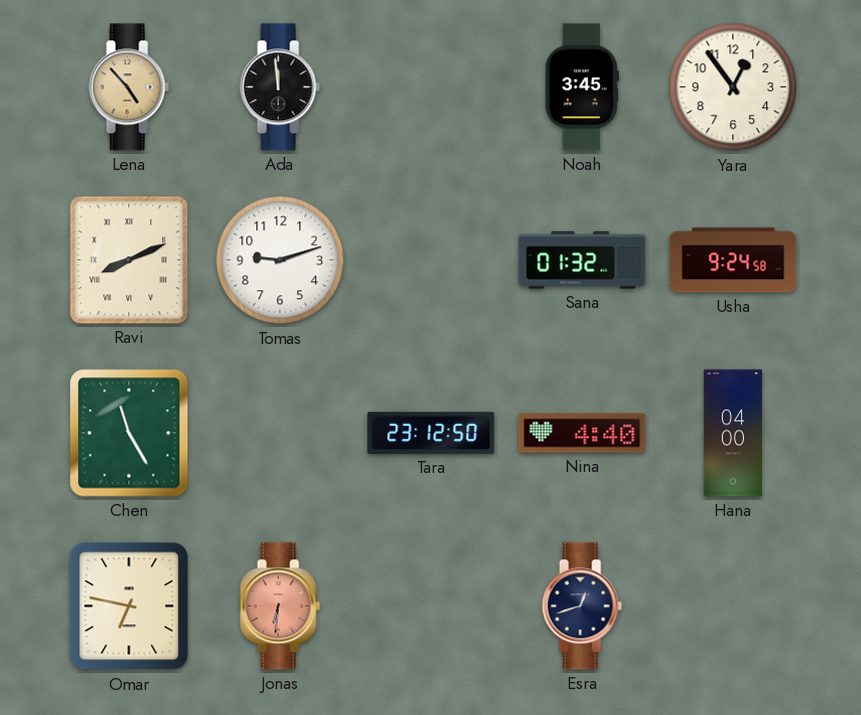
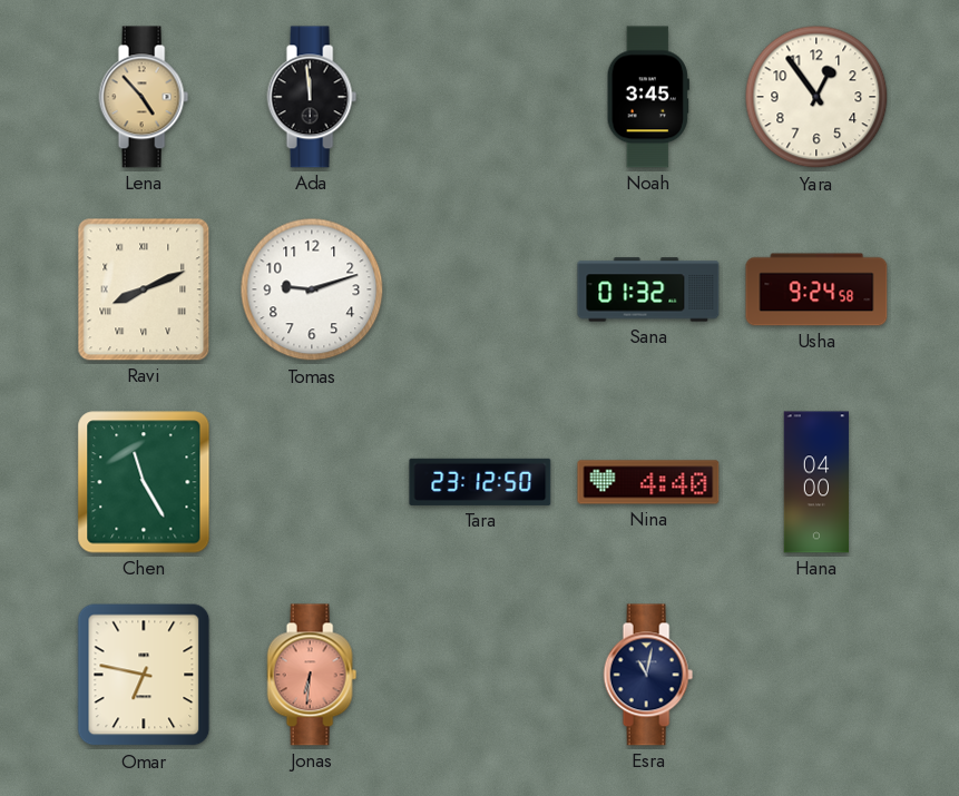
Esra: 12:42 -> 11:02 (648, 675)
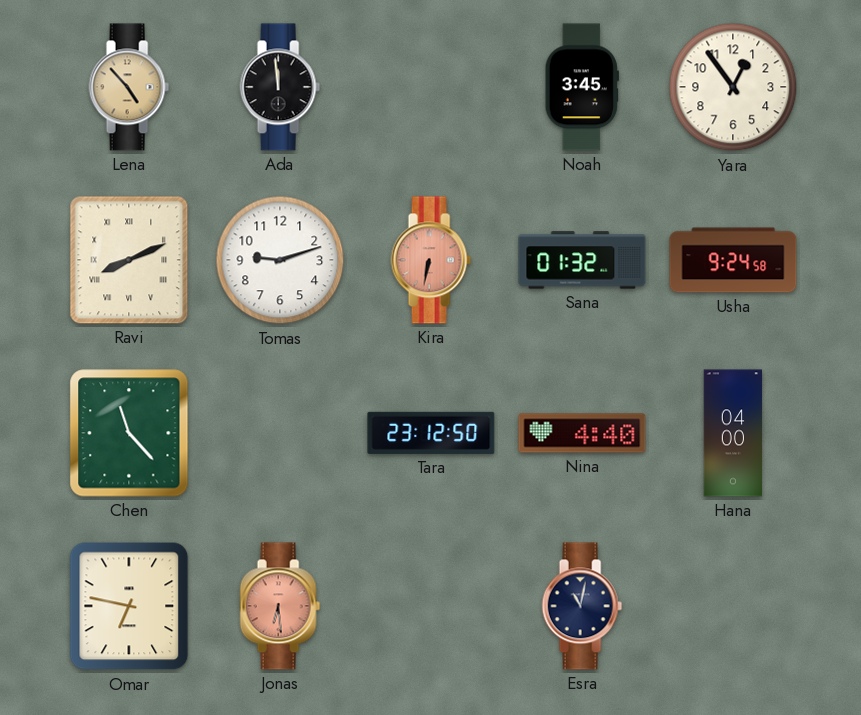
Kira: none -> 6:32 (431, 260)
Chen: 11:25 -> 11:23 (129, 433)
Jonas: 6:31 -> 6:29 (280, 606)
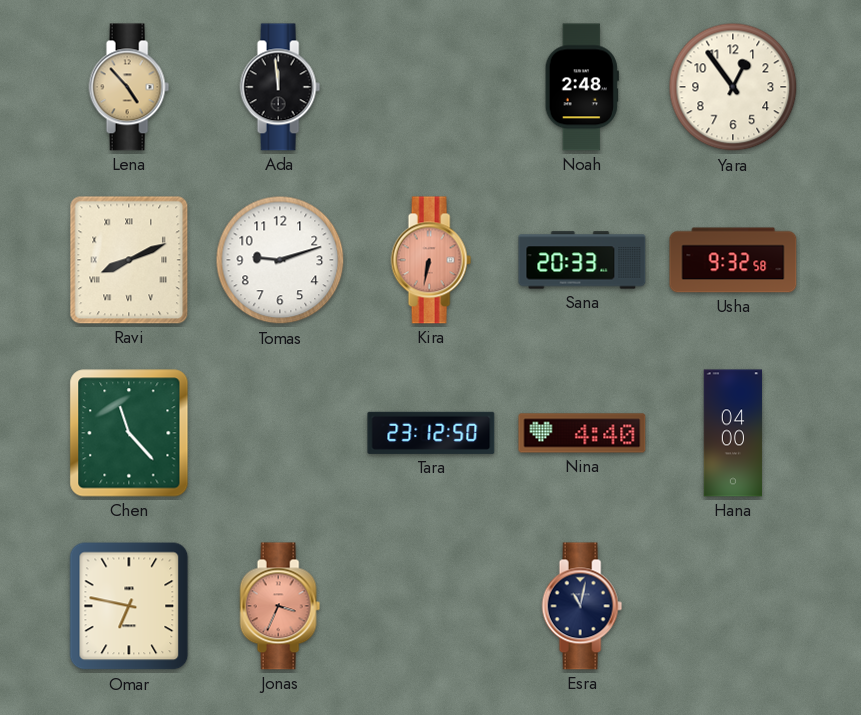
Noah: 3:45 -> 2:48 (582, 87)
Sana: 01:32 -> 20:33 (582, 260)
Usha: 9:24 -> 9:32 (733, 260)
Jonas: 6:29 -> 3:34 (280, 606)
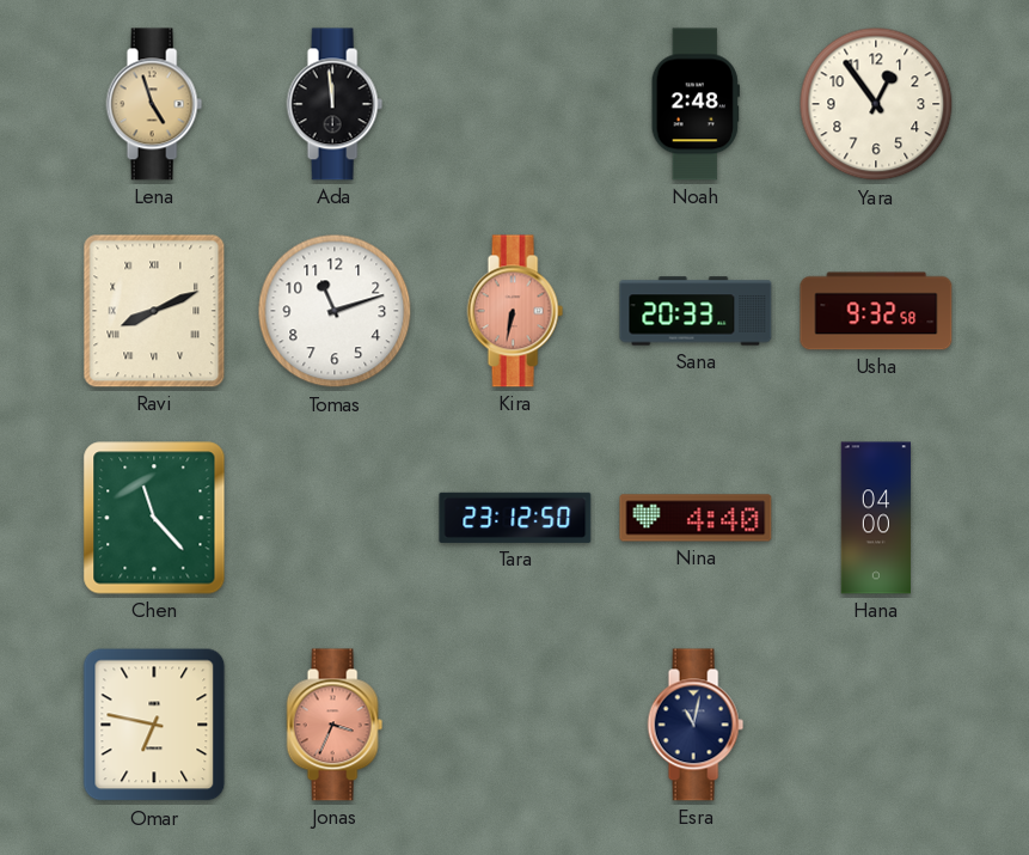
Lena: 4:53 -> 4:57 (154, 104)
Tomas: 9:12 -> 11:12 (335, 311)
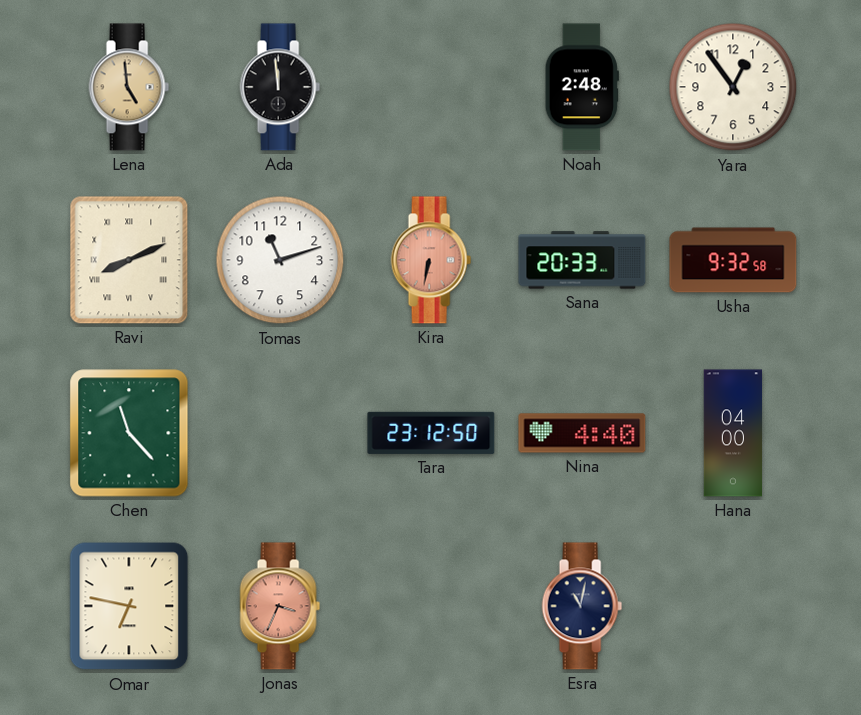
Lena: 4:57 -> 4:59 (129, 87)
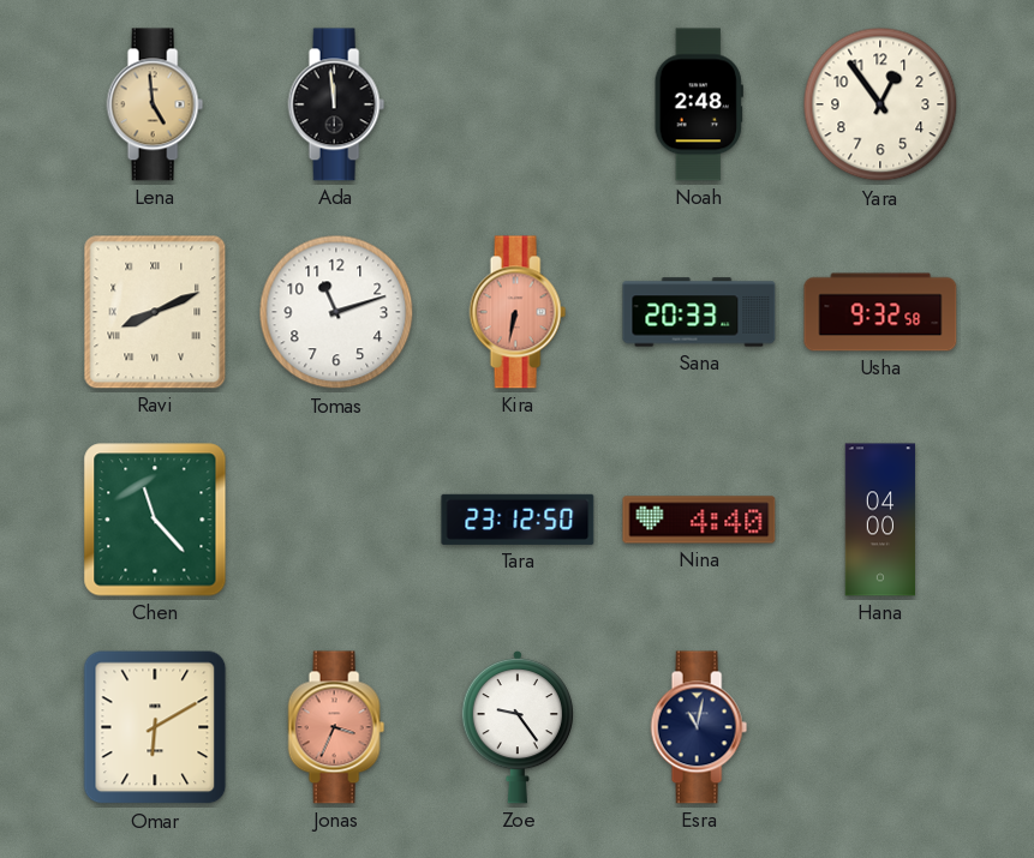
Omar: 6:47 -> 6:10 (155, 727)
Zoe: none -> 9:24 (516, 727)
